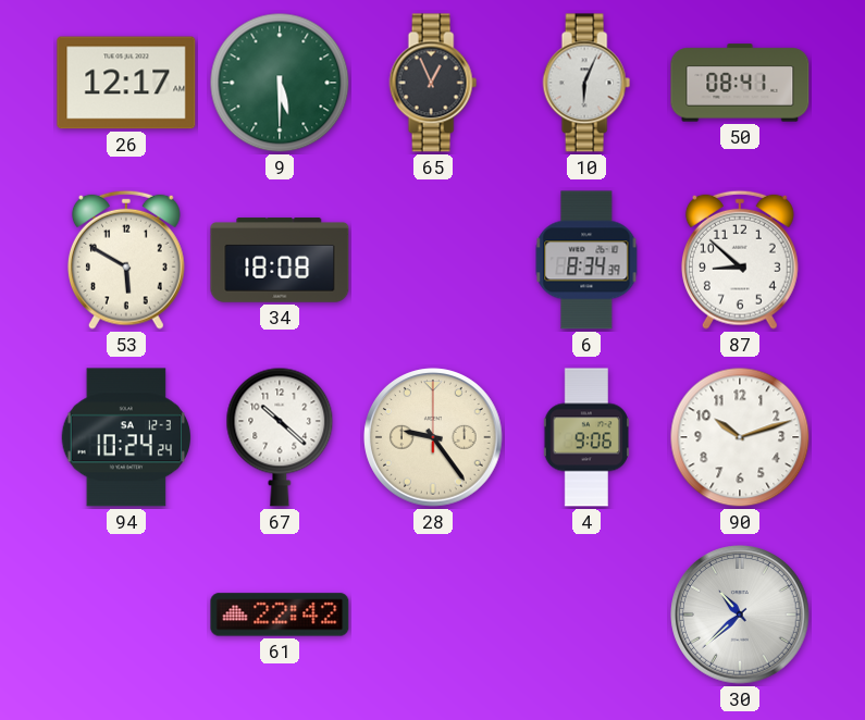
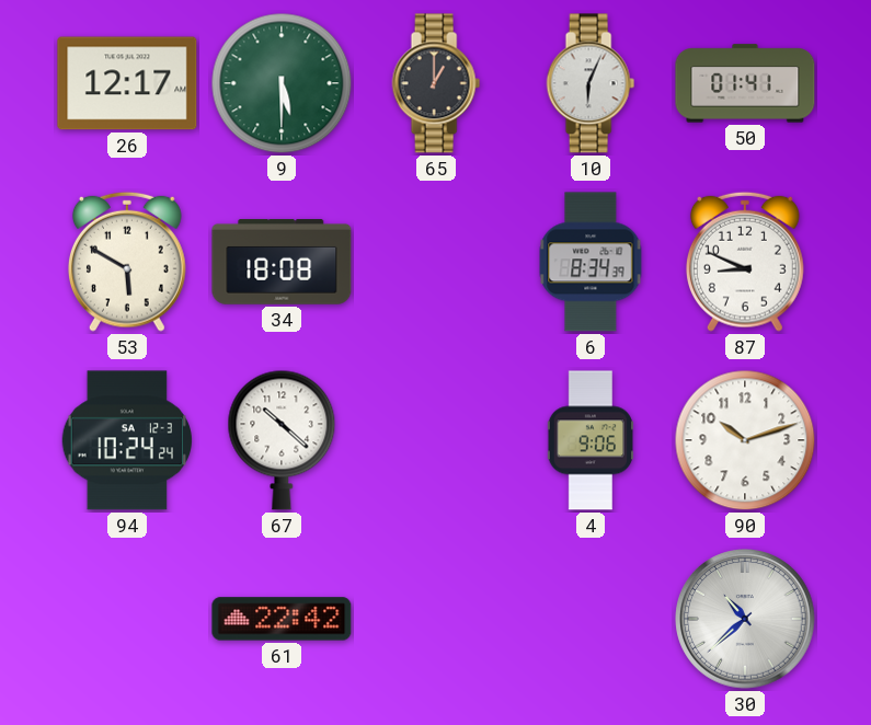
65: 12:56 -> 1:00 (436, 83)
50: 08:41 -> 01:41 (745, 83)
87: 8:52 -> 8:49 (745, 262)
28: 9:24 -> none (433, 437)
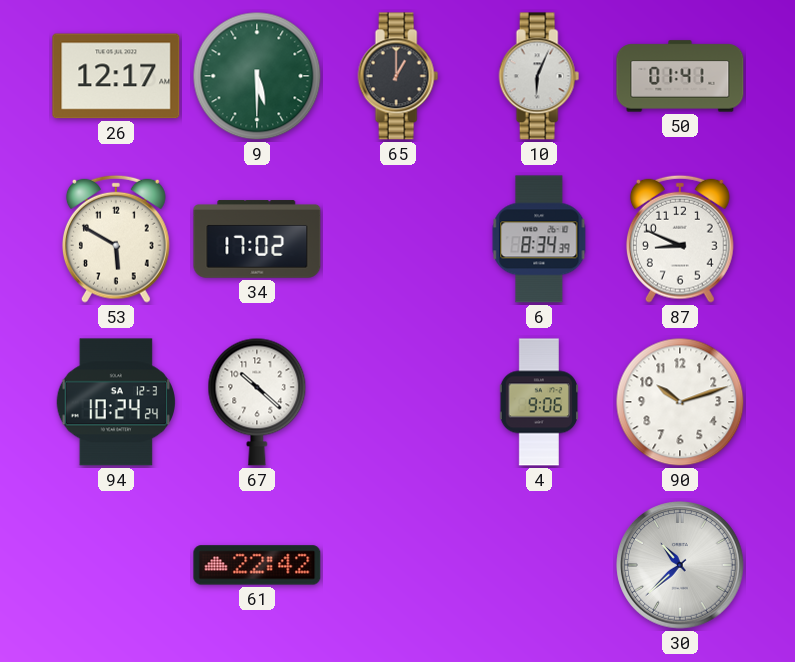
34: 18:08 -> 17:02 (257, 239)
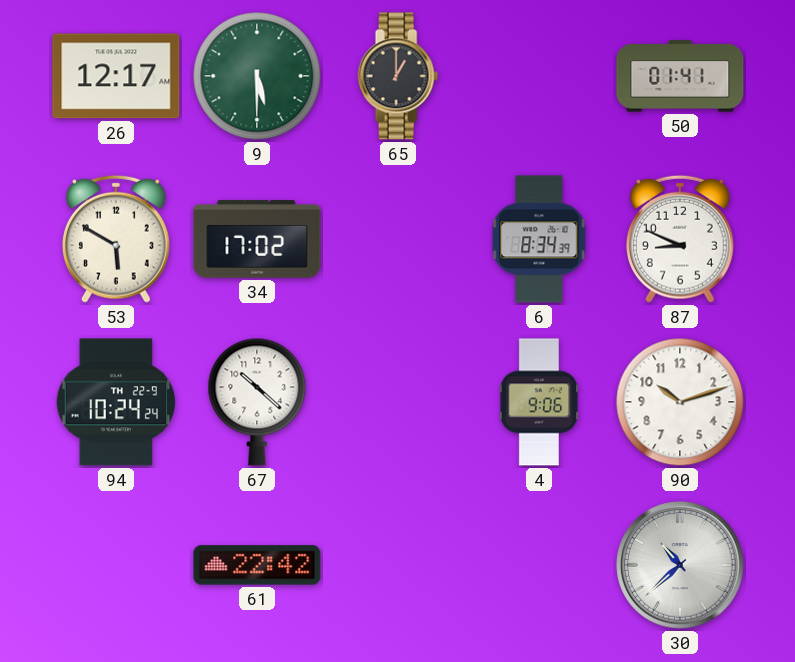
10: 6:04 -> none (539, 76)
94 date: SA 12-3 -> TH 22-9 (115, 402)
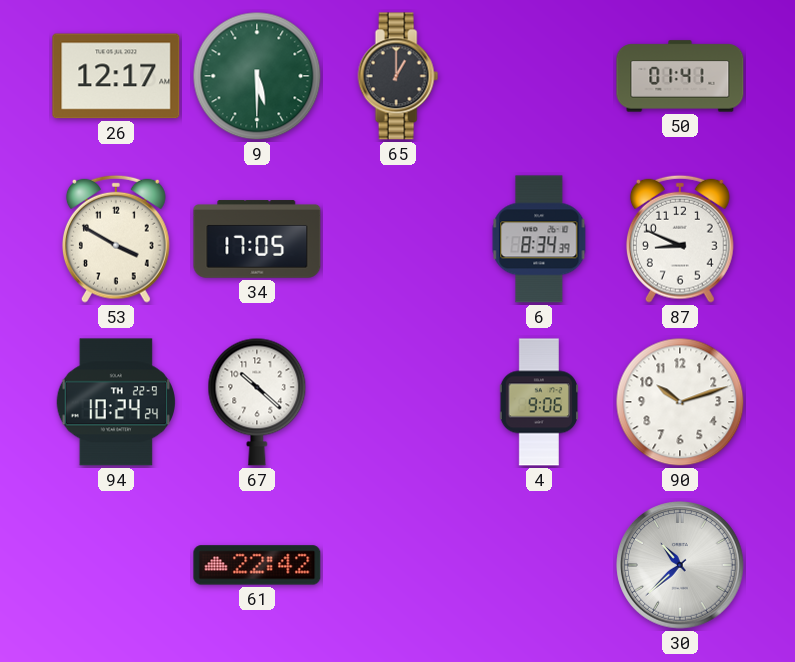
53: 5:50 -> 3:50 (116, 239)
34: 17:02 -> 17:05 (257, 239)
